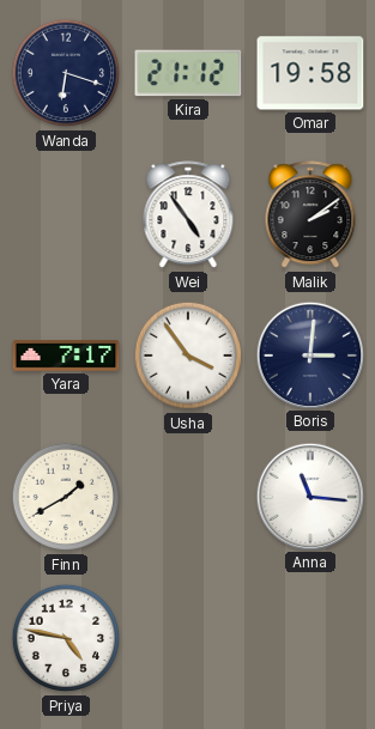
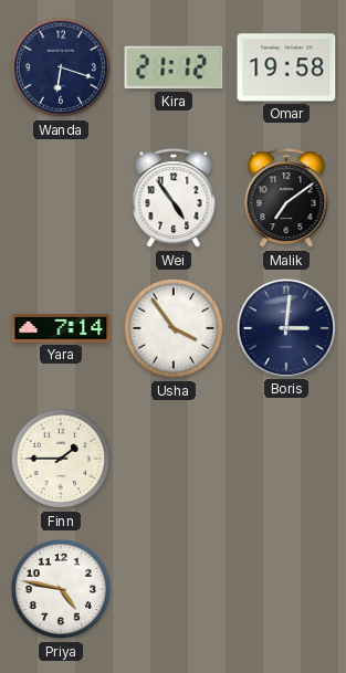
Malik: 2:09 -> 7:09 (286, 199)
Yara: 7:17 -> 7:14 (61, 328)
Finn: 1:40 -> 1:45 (61, 459)
Anna: 11:16 -> none (309, 496)
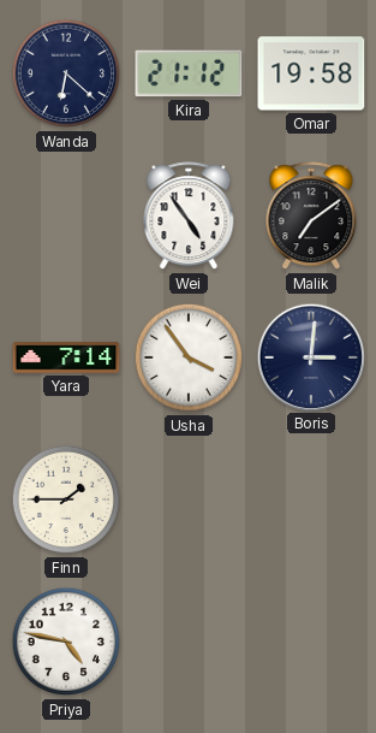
Wanda: 6:18 -> 6:22 (66, 73)
